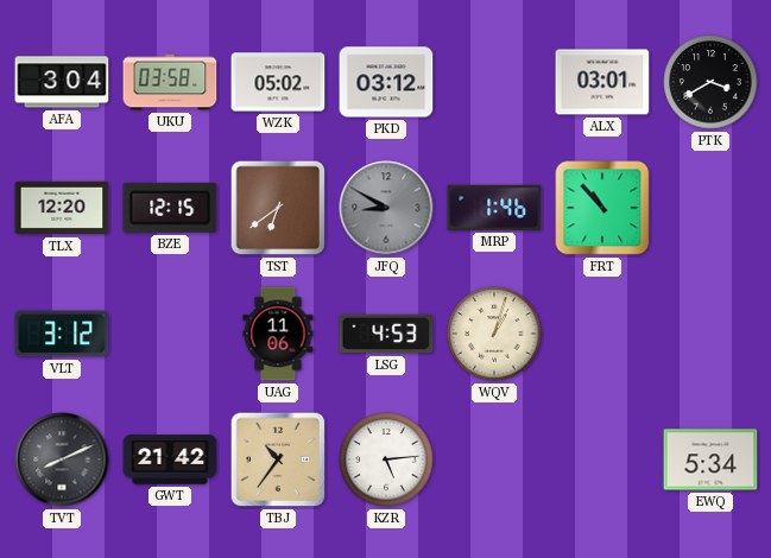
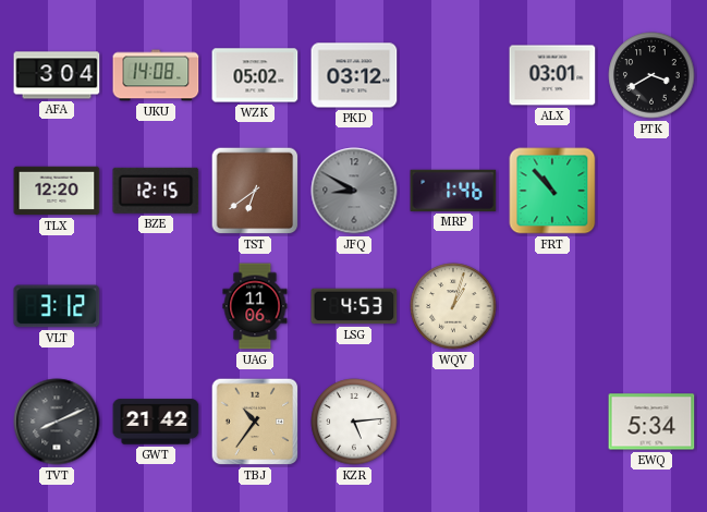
UKU: 03:58 -> 14:08 (156, 75)
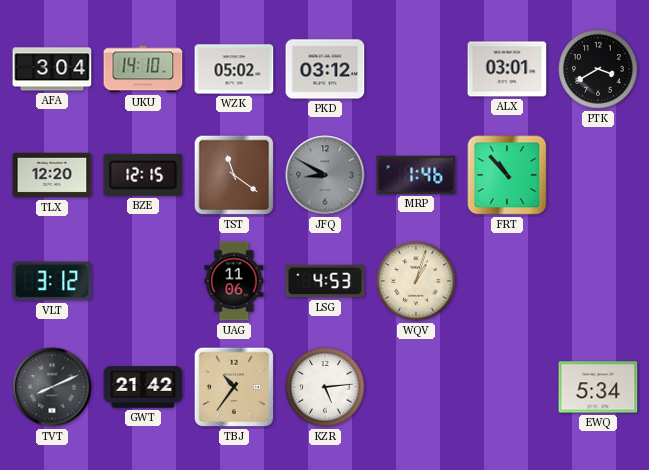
UKU: 14:08 -> 14:10 (143, 69)
TST: 6:39 -> 11:21 (234, 175)
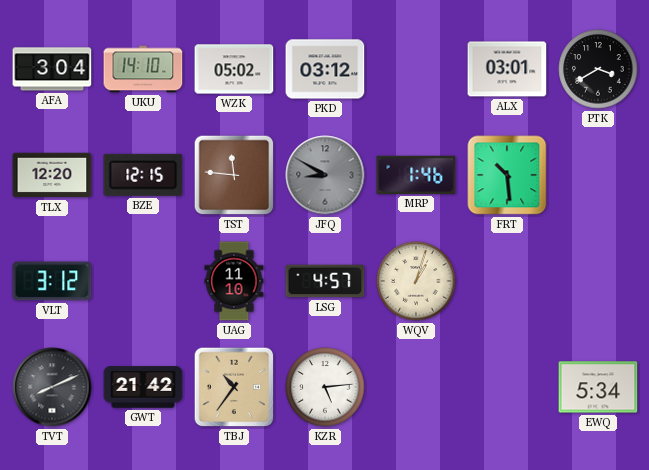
TST: 11:21 -> 11:46 (234, 175)
FRT: 10:53 -> 10:29 (507, 175)
UAG: 11:06 -> 11:10 (234, 281)
LSG: 4:53 -> 4:57 (325, 281)
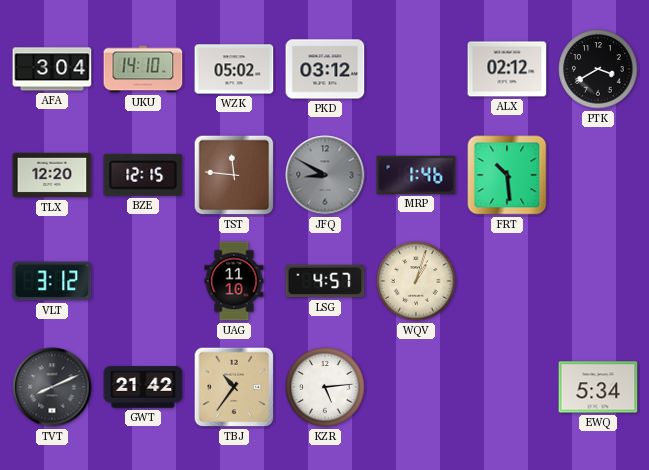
ALX: 03:01 -> 02:12 (507, 69)
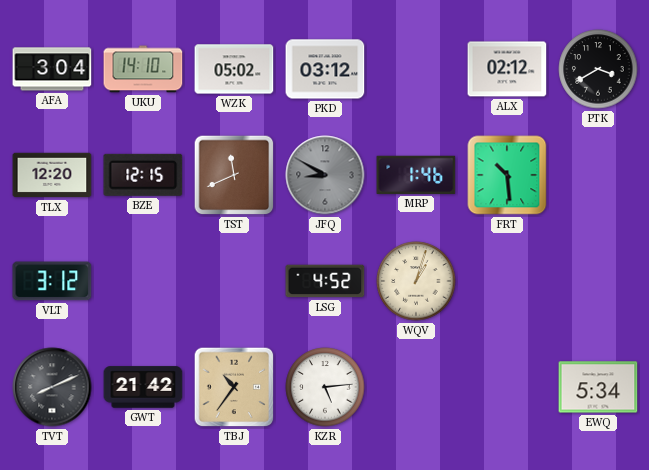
TST: 11:46 -> 11:41 (234, 175)
UAG: 11:10 -> none (234, 281)
LSG: 4:57 -> 4:52 (325, 281)
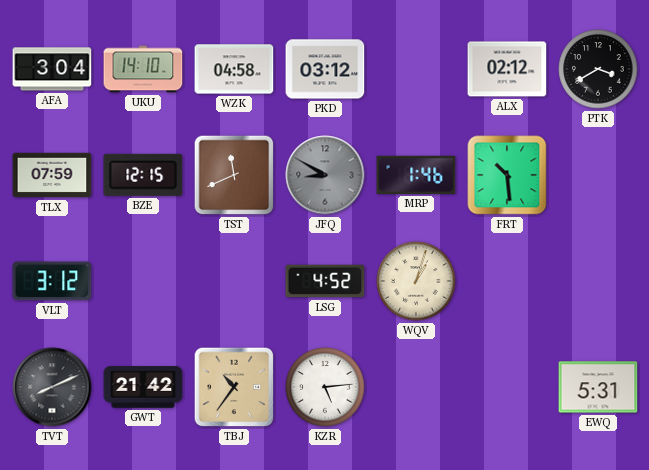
WZK: 05:02 -> 04:58 (234, 69)
TLX: 12:20 -> 07:59 (52, 175)
EWQ: 5:34 -> 5:31 (598, 387)
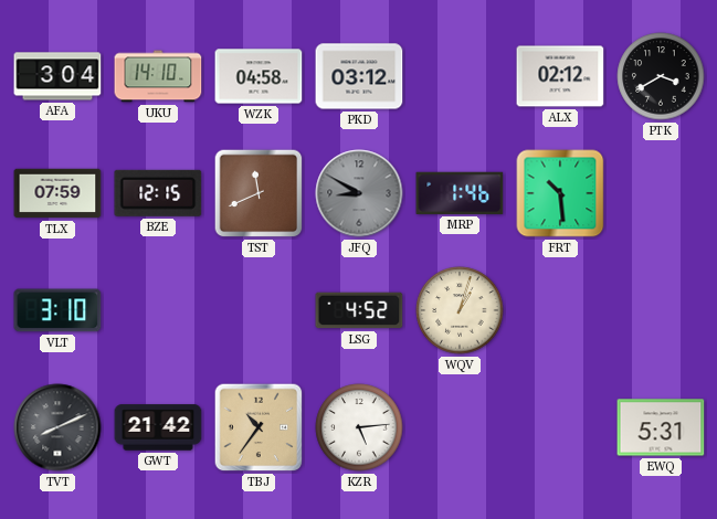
VLT: 3:12 -> 3:10 (57, 310)
